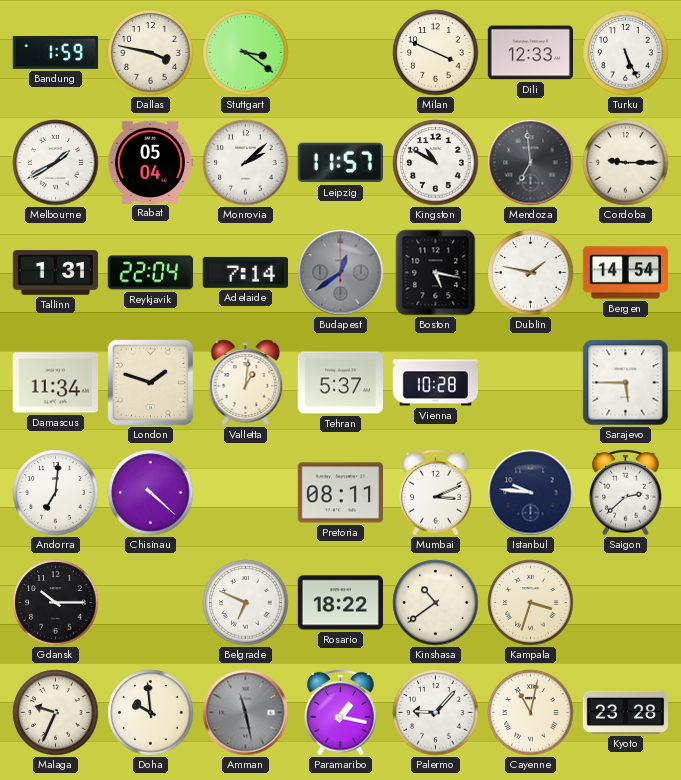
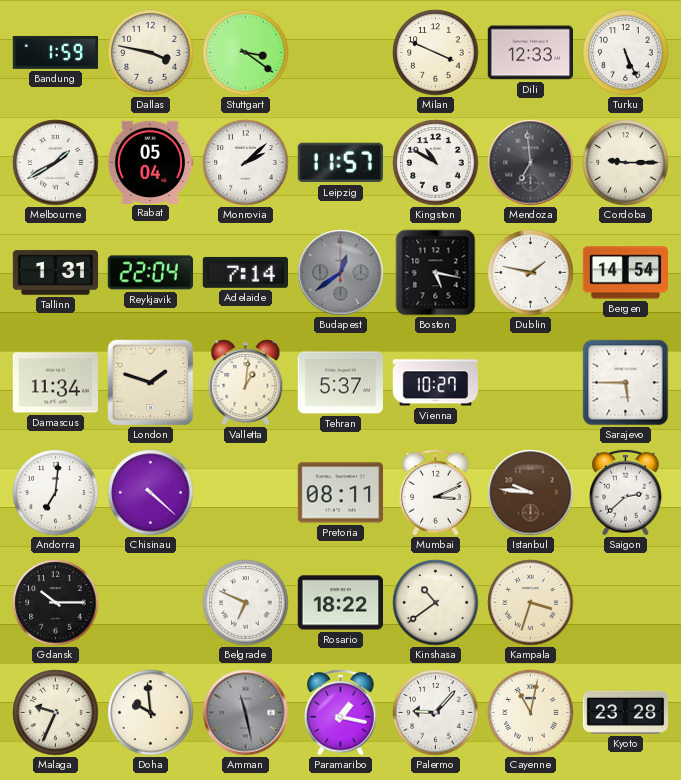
Vienna: 10:28 -> 10:27 (436, 383)
Istanbul dial: navy -> brown (531, 493)
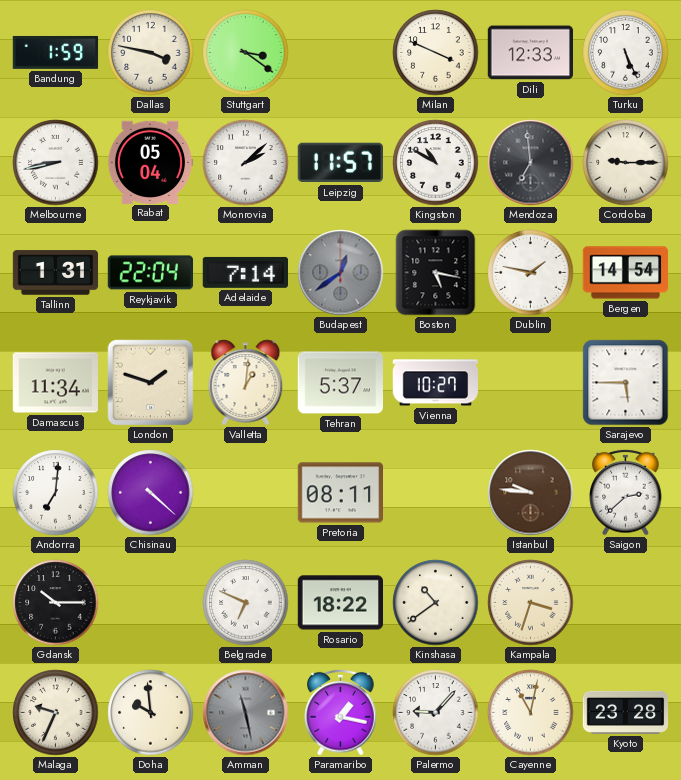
Melbourne: 1:40 -> 8:43 (56, 163)
Mumbai: 3:11 -> none (436, 492)
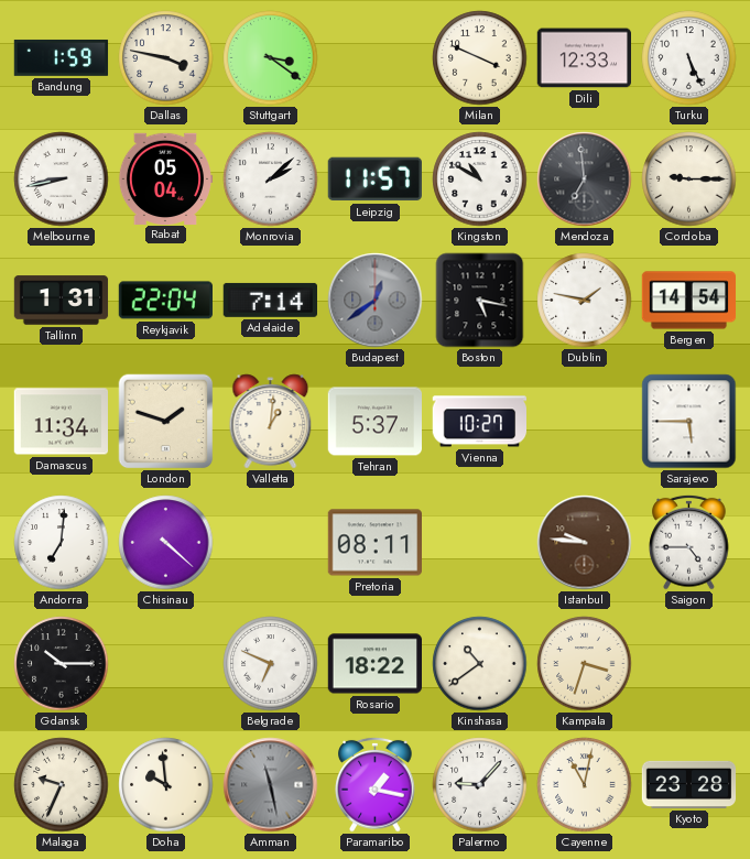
Saigon: 2:38 -> 4:45 (689, 542)
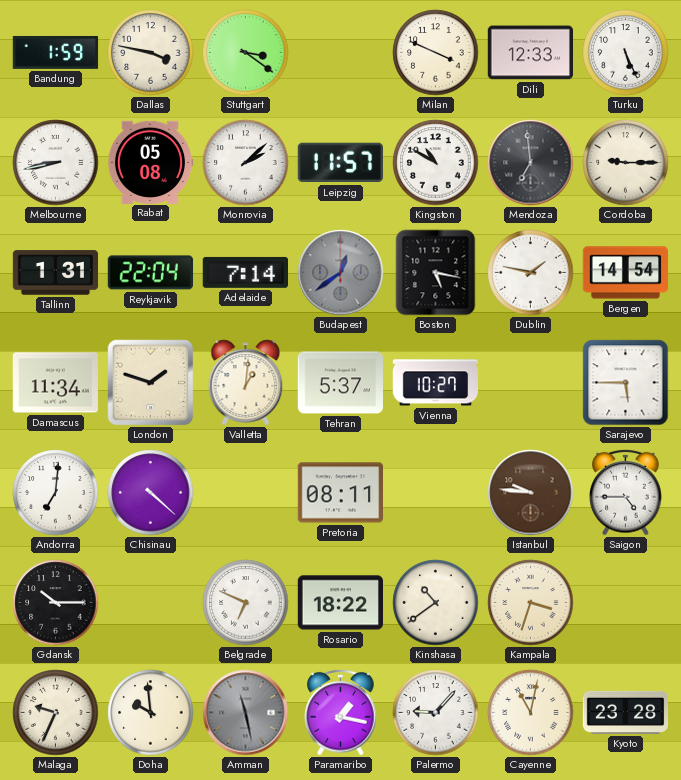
Rabat: 05:04 -> 05:08 (150, 162)
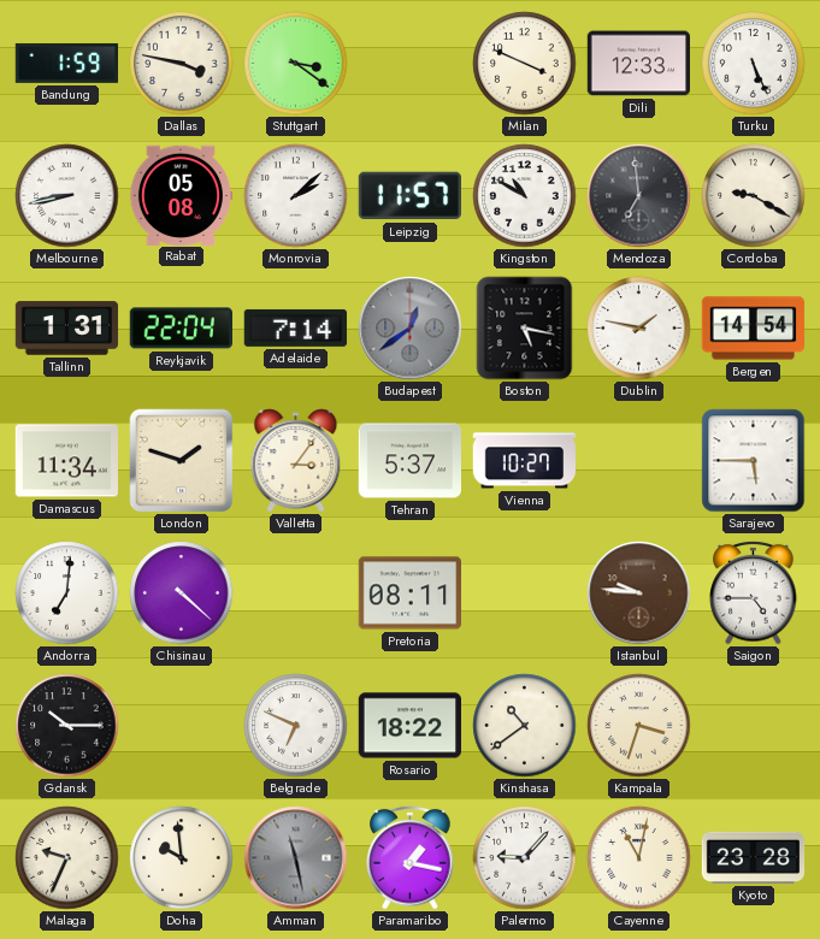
Cordoba: 9:15 -> 9:20 (754, 196)
Valletta: 1:01 -> 3:06 (296, 461)
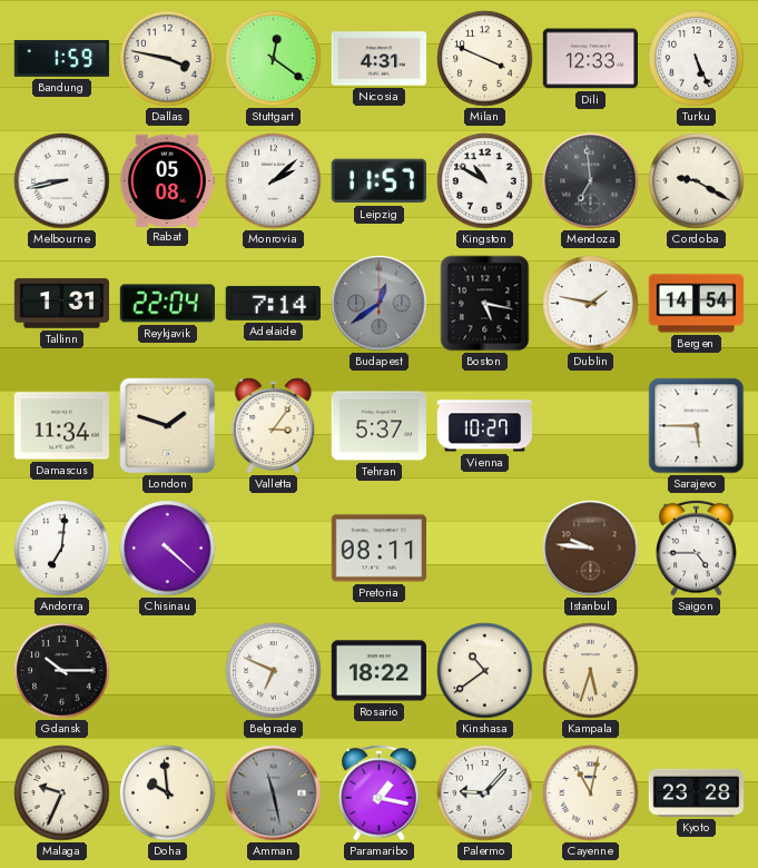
Stuttgart: 3:21 -> 12:21 (274, 59)
Nicosia: none -> 4:31 (380, 59)
Kampala: 3:33 -> 5:33 (591, 671)
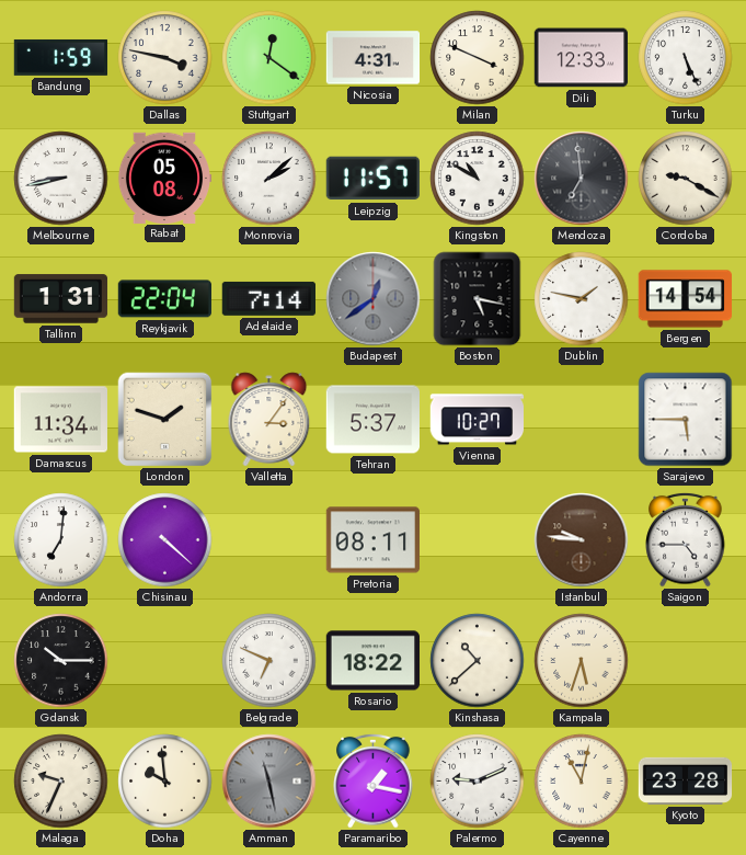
Kinshasa: 10:39 -> 10:38 (478, 661)
Palermo: 9:07 -> 9:11 (478, 782)
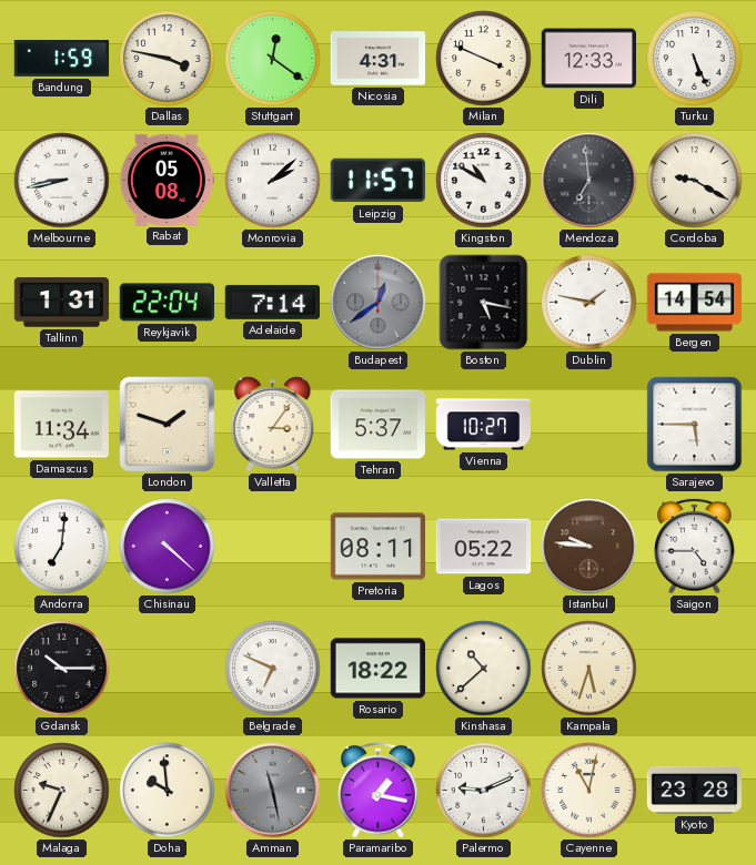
Lagos: none -> 05:22 (484, 547)
